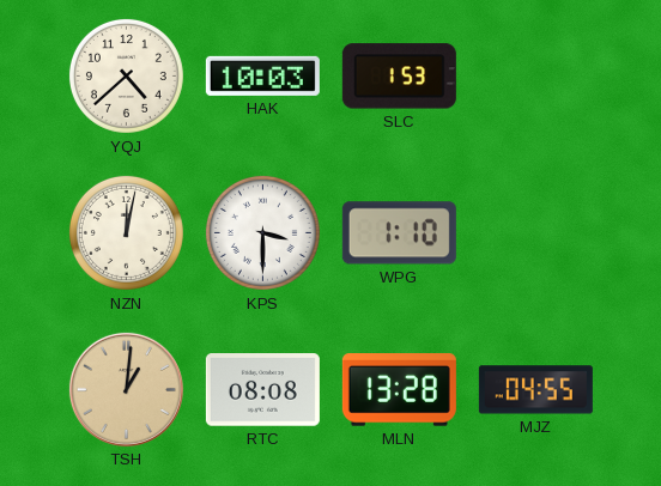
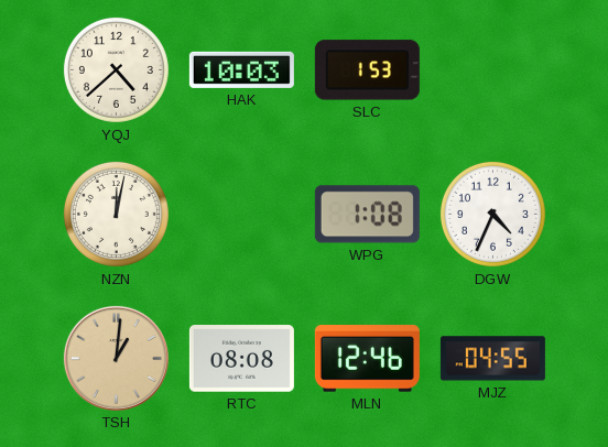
KPS: 3:30 -> none (262, 232)
WPG: 1:10 -> 1:08 (367, 215)
DGW: none -> 4:34 (492, 214)
MLN: 13:28 -> 12:46 (367, 359)
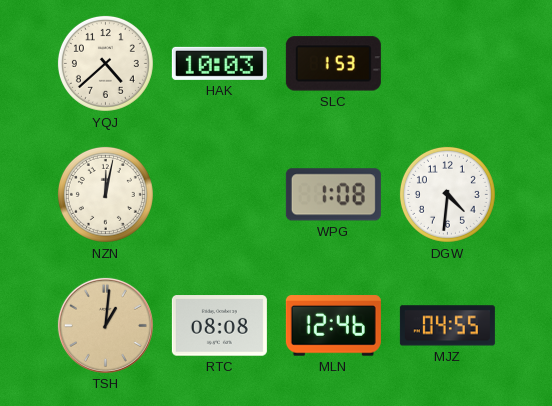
DGW: 4:34 -> 4:31 (447, 194)
